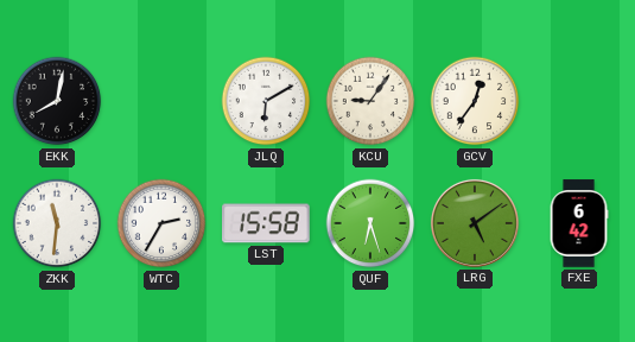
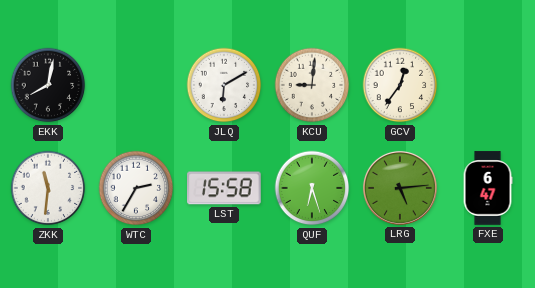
KCU: 9:06 -> 9:01 (312, 85)
LRG: 5:09 -> 5:14 (400, 188)
FXE: 6:42 -> 6:47 (488, 188)
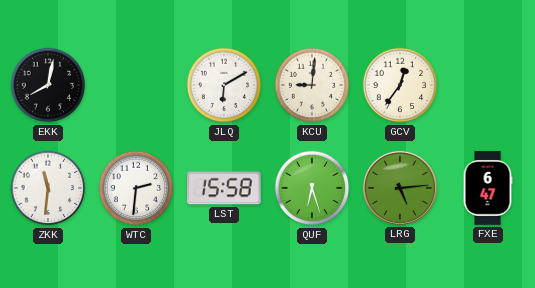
WTC: 2:35 -> 2:31 (136, 188)
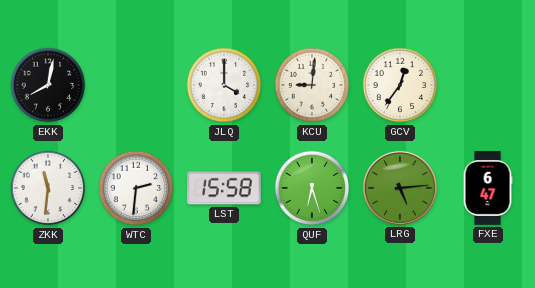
JLQ: 6:10 -> 4:00 (224, 85)
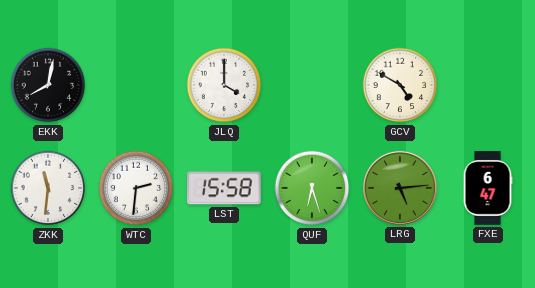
KCU: 9:01 -> none (312, 85)
GCV: 12:36 -> 4:50 (400, 85)
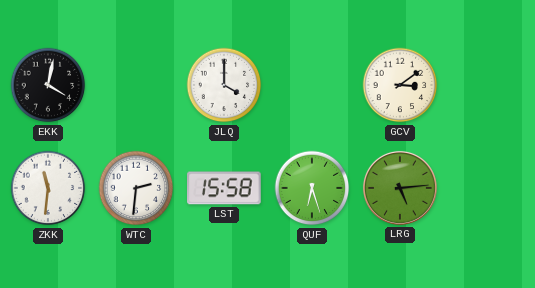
EKK: 8:02 -> 4:02 (48, 85)
GCV: 4:50 -> 3:09 (400, 85)
FXE: 6:47 -> none (488, 188)
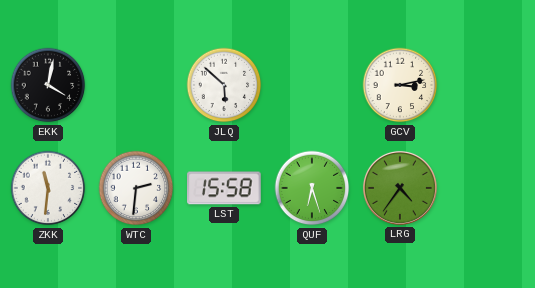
JLQ: 4:00 -> 5:52 (224, 85)
GCV: 3:09 -> 3:13 (400, 85)
LRG: 5:14 -> 4:36 (400, 188)
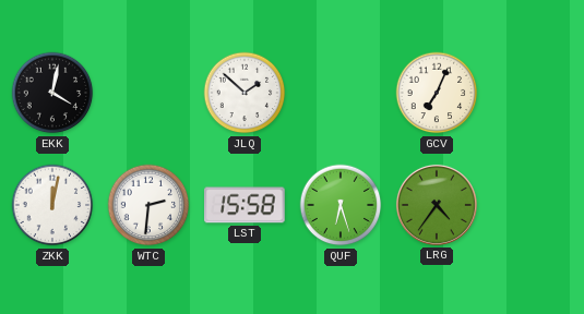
JLQ: 5:52 -> 1:52 (245, 93)
GCV: 3:13 -> 7:04 (437, 93)
ZKK: 11:31 -> 12:02 (52, 205)
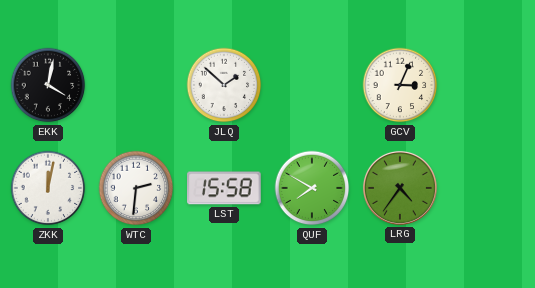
GCV: 7:04 -> 3:04 (400, 85)
QUF: 6:27 -> 7:50 (312, 188)
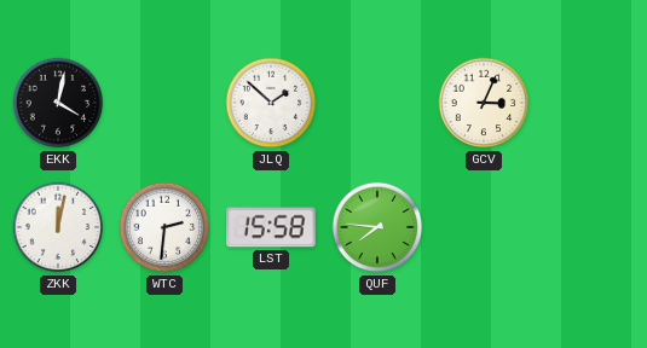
QUF: 7:50 -> 7:46 (377, 227)
LRG: 4:36 -> none (400, 188)
